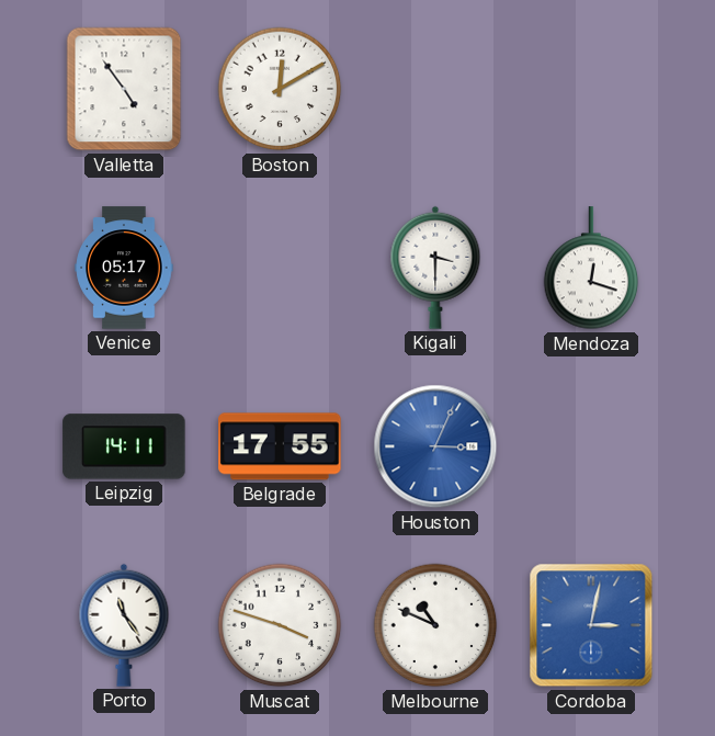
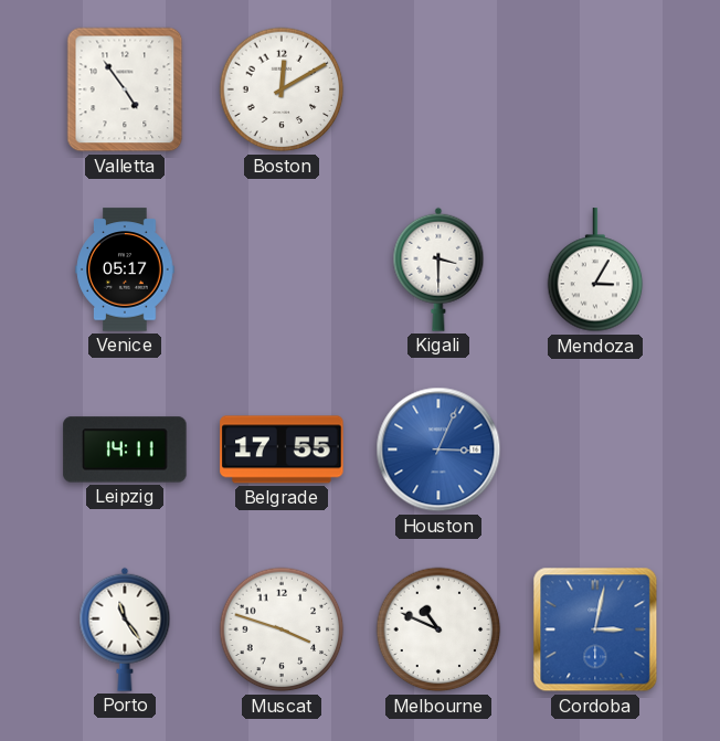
Mendoza: 12:18 -> 3:05 (595, 271)
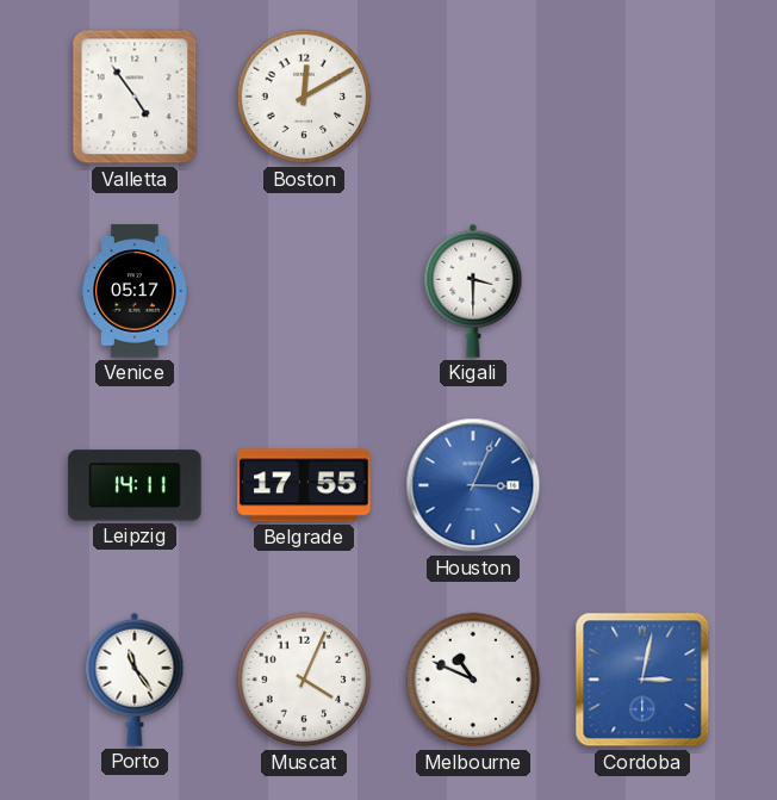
Mendoza: 3:05 -> none (595, 271)
Muscat: 3:48 -> 4:04 (304, 680)
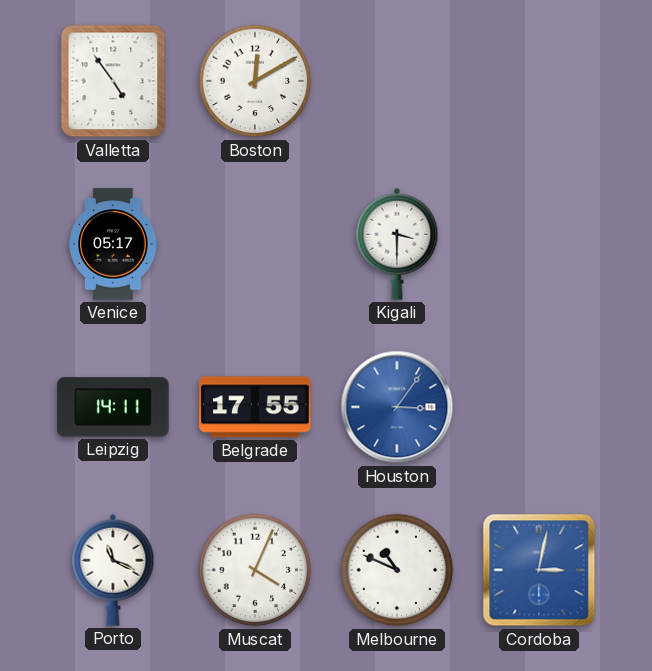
Houston: 3:04 -> 3:06 (397, 407)
Porto: 11:24 -> 11:19 (113, 570)
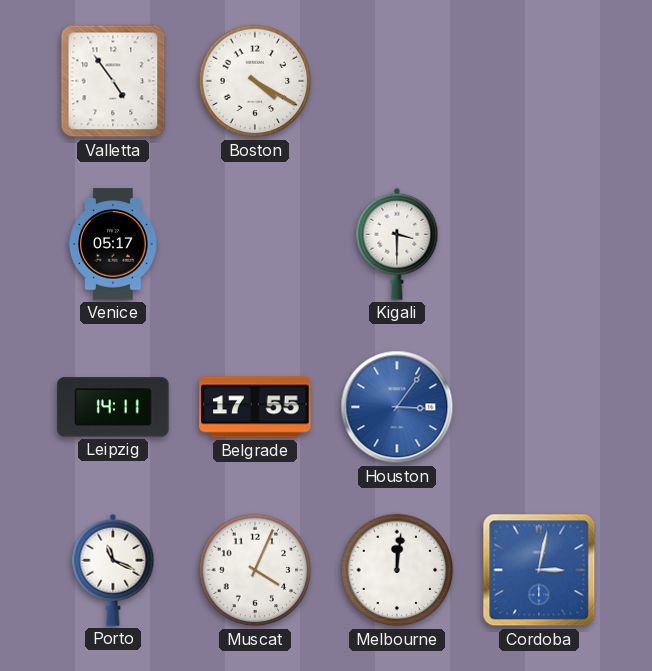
Boston: 12:10 -> 4:20 (255, 81)
Melbourne: 10:49 -> 12:01 (397, 570)
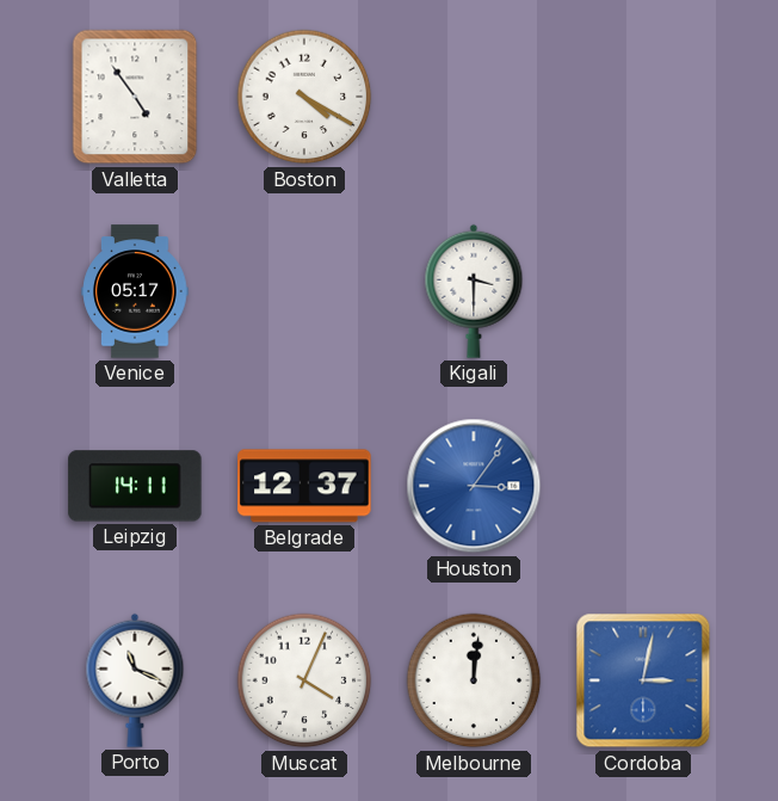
Belgrade: 17:55 -> 12:37 (304, 486)
